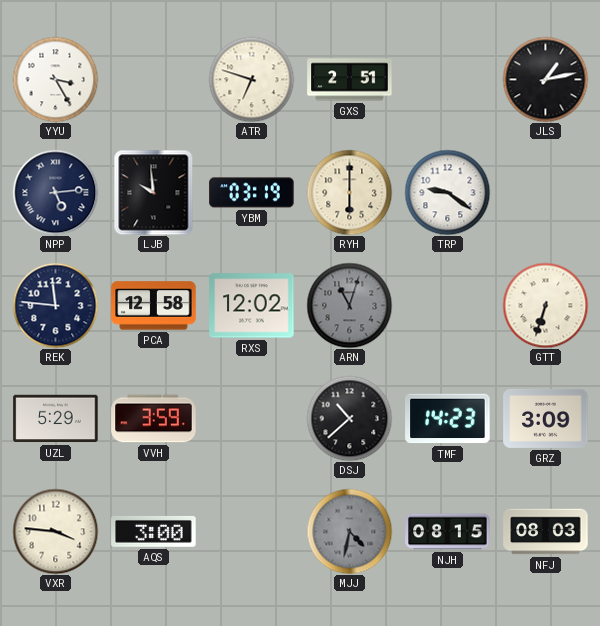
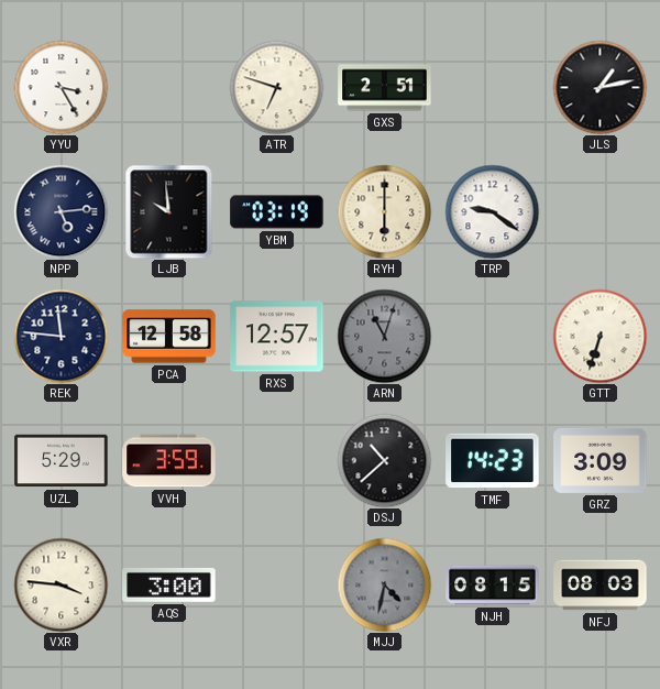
RXS: 12:02 -> 12:57 (277, 337)
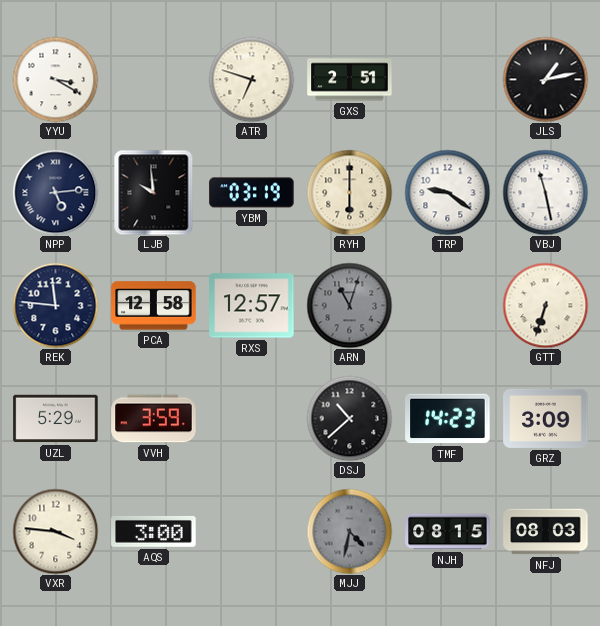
YYU: 3:25 -> 3:20 (55, 79)
VBJ: none -> 11:28 (545, 192)
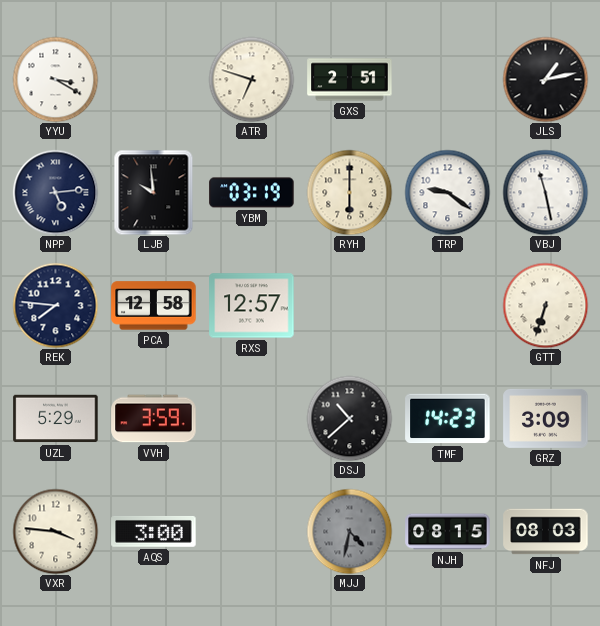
REK: 11:46 -> 7:46 (55, 305)
ARN: 11:03 -> none (349, 305)
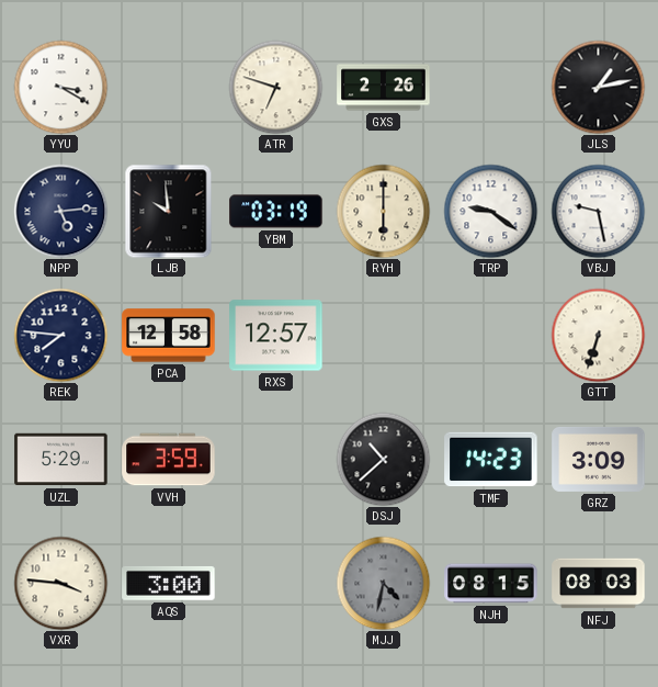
GXS: 2:51 -> 2:26 (384, 88)
VBJ: 11:28 -> 9:28 (598, 211)
